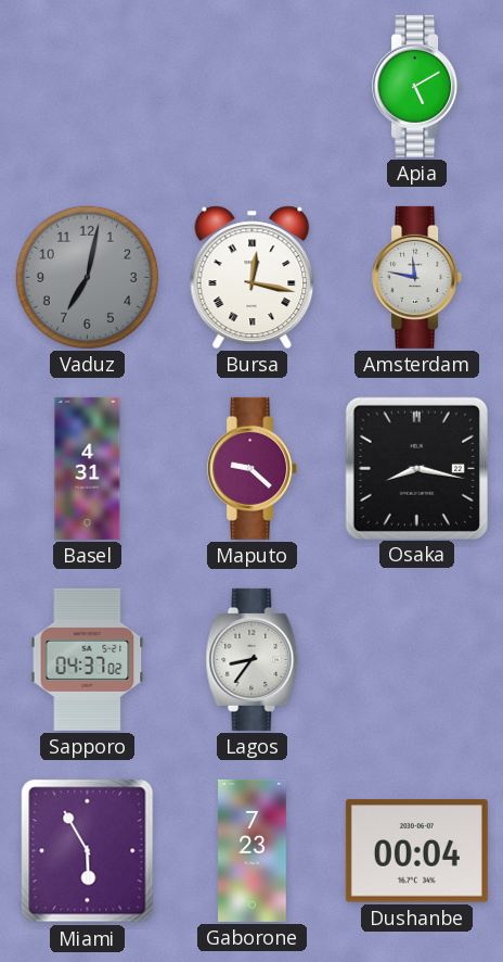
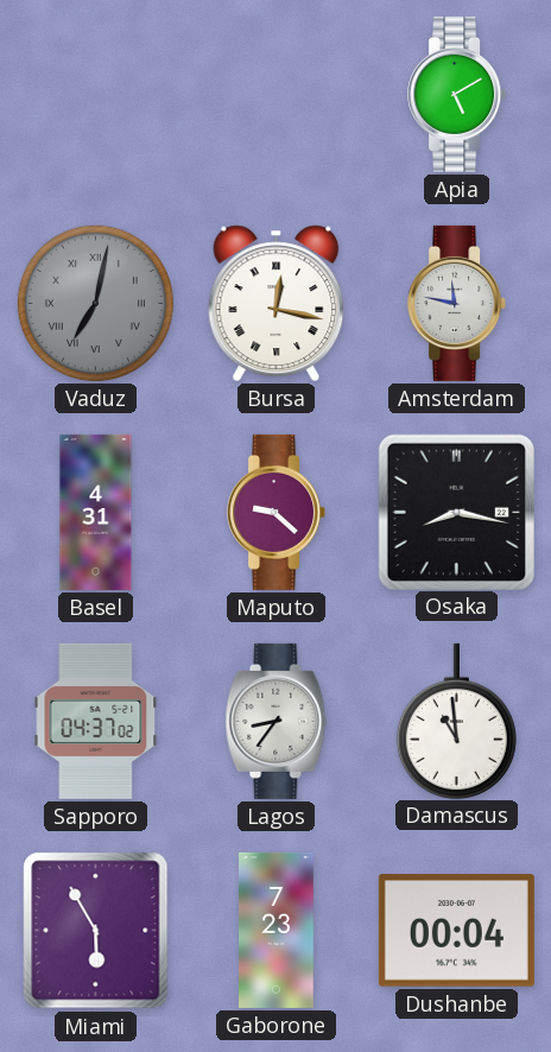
Vaduz numerals: Arabic -> Roman (95, 303)
Damascus: none -> 10:59 (456, 721)
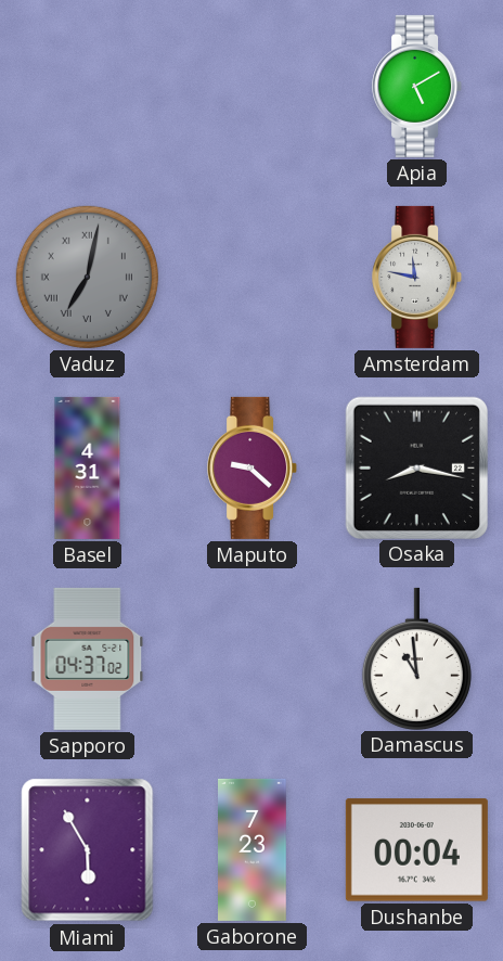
Bursa: 12:17 -> none (277, 303)
Lagos: 8:36 -> none (277, 721)
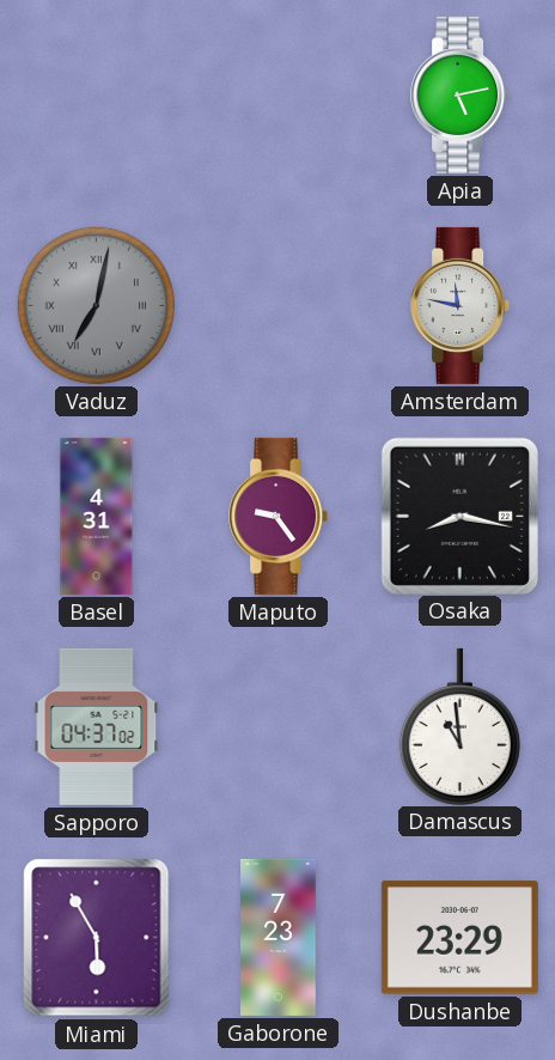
Apia: 5:10 -> 5:13 (461, 95)
Maputo: 9:22 -> 9:24 (279, 516)
Dushanbe: 00:04 -> 23:29 (459, 938)
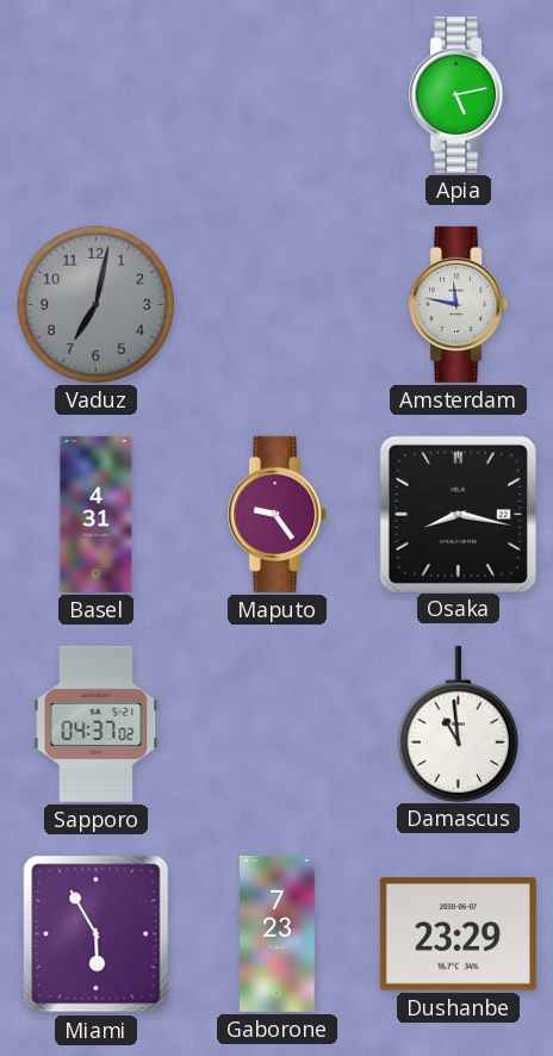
Vaduz numerals: Roman -> Arabic (95, 304)
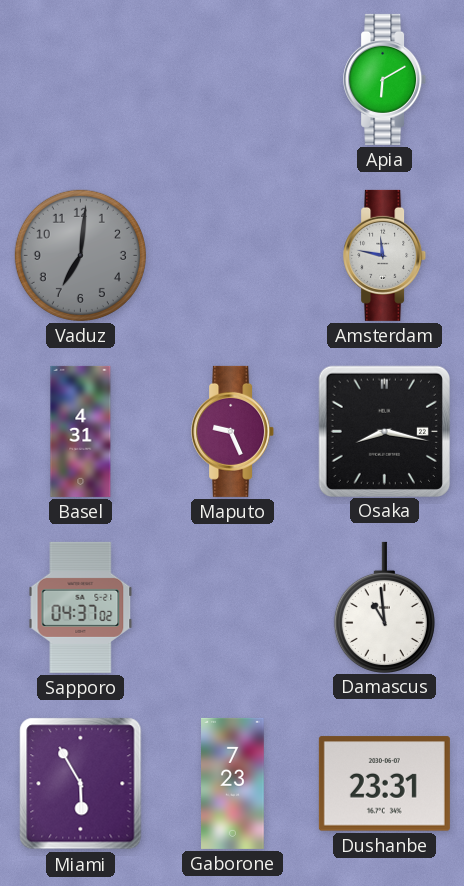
Apia: 5:13 -> 6:10 (385, 79)
Vaduz: 7:02 -> 7:01 (80, 255)
Maputo: 9:24 -> 9:26 (233, 431)
Dushanbe: 23:29 -> 23:31 (384, 784)
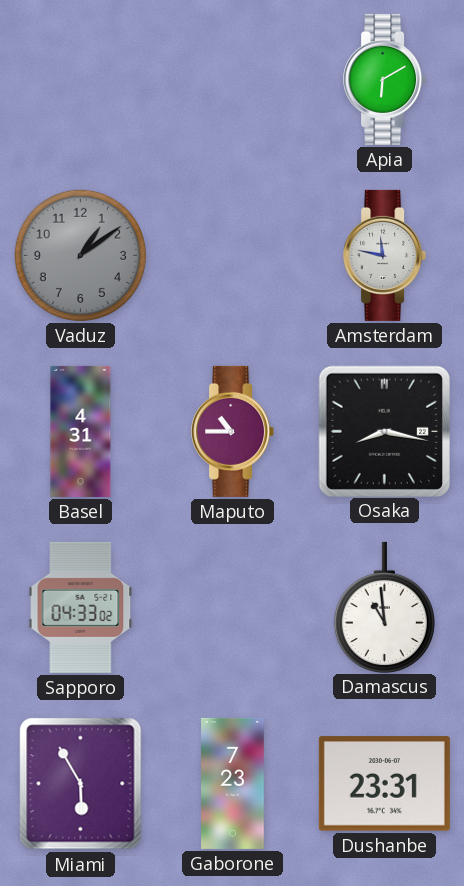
Vaduz: 7:01 -> 1:09 (80, 255)
Maputo: 9:26 -> 10:45 (233, 431)
Sapporo: 04:37 -> 04:33 (81, 607)
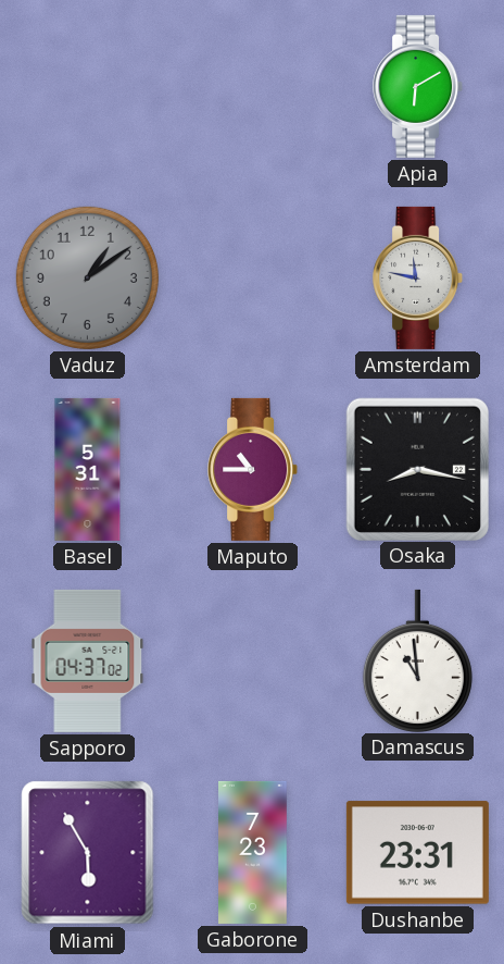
Basel: 4:31 -> 5:31 (88, 469)
Sapporo: 04:33 -> 04:37 (88, 660)
